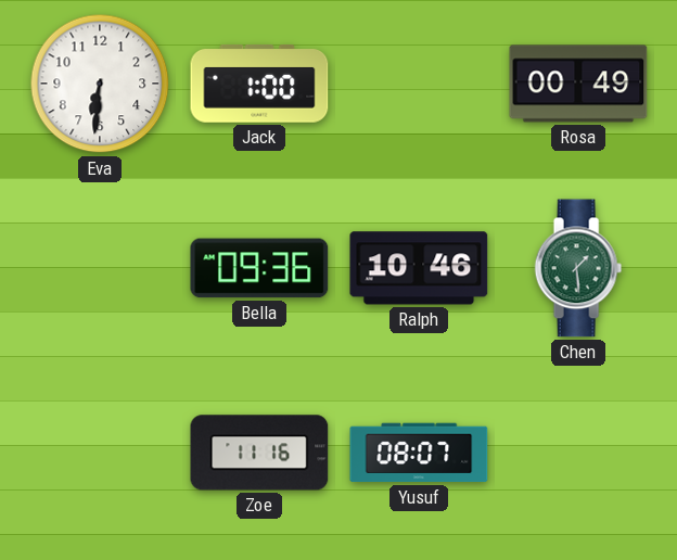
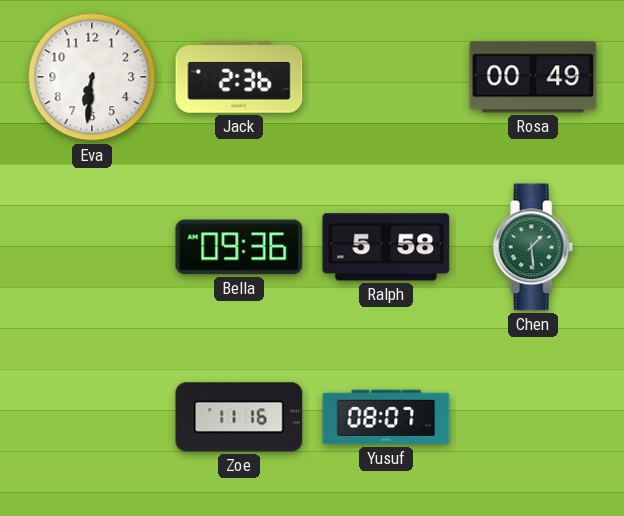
Jack: 1:00 -> 2:36 (239, 78)
Ralph: 10:46 -> 5:58 (386, 247)
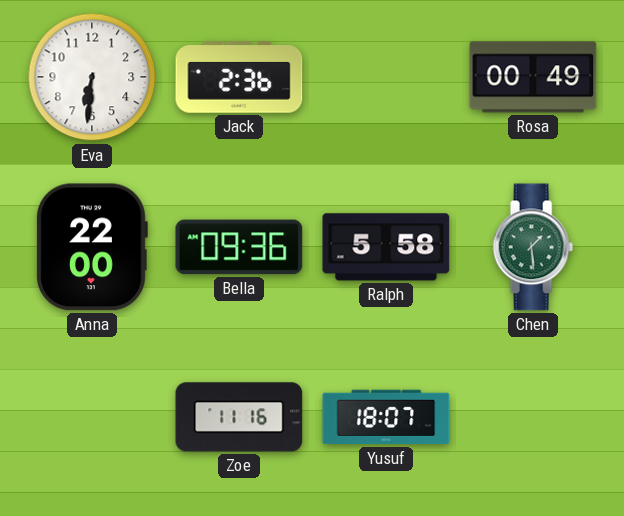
Anna: none -> 22:00 (92, 247)
Yusuf: 08:07 -> 18:07 (386, 417)
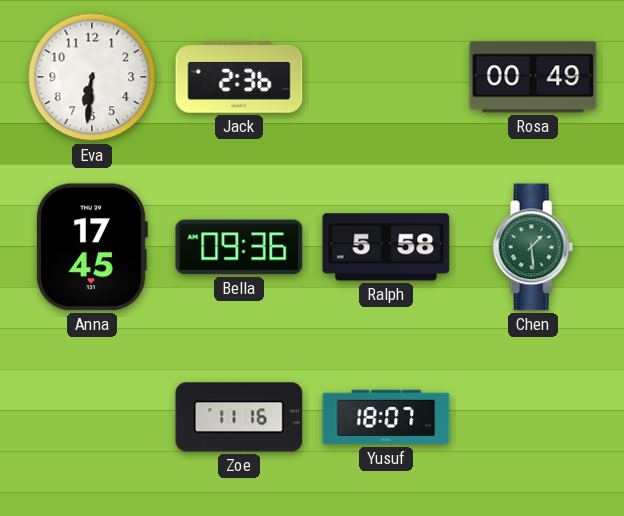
Anna: 22:00 -> 17:45 (92, 247)
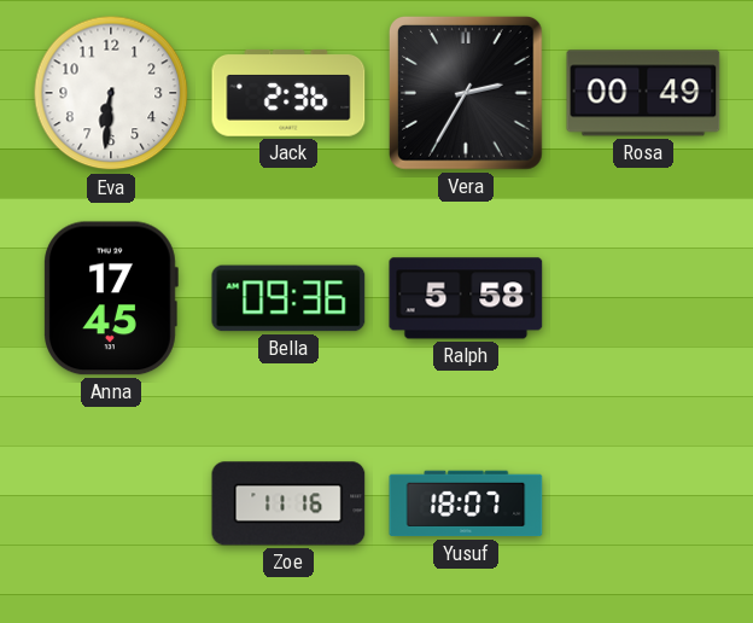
Vera: none -> 2:35 (467, 94)
Chen: 1:29 -> none (533, 247)
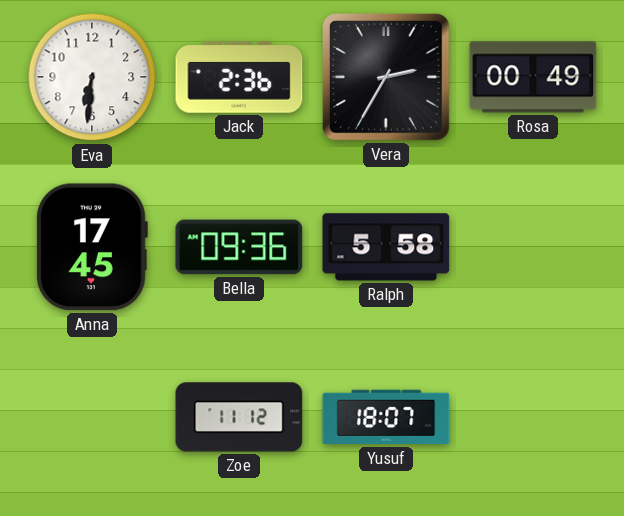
Zoe: 11:16 -> 11:12 (239, 417)
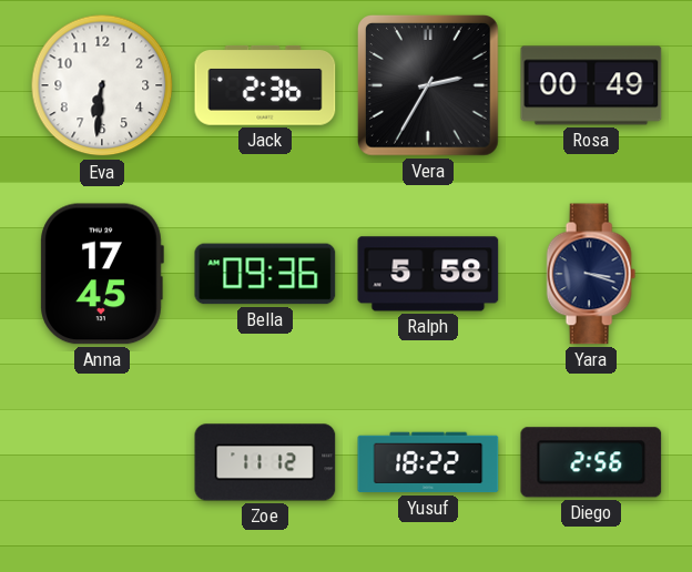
Yara: none -> 3:18 (591, 274)
Yusuf: 18:07 -> 18:22 (428, 462)
Diego: none -> 2:56 (591, 462)
